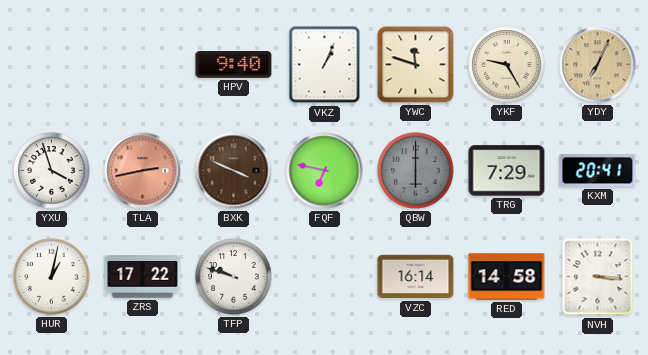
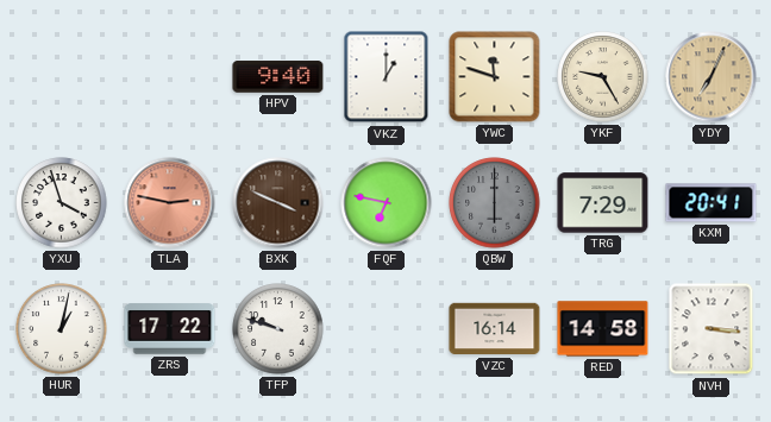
VKZ: 1:04 -> 1:00 (387, 77)
TLA: 2:43 -> 2:47 (170, 203)
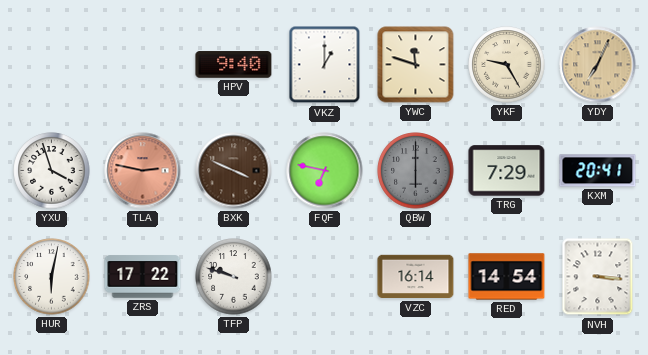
HUR: 1:02 -> 6:02 (52, 277)
RED: 14:58 -> 14:54 (507, 277)
